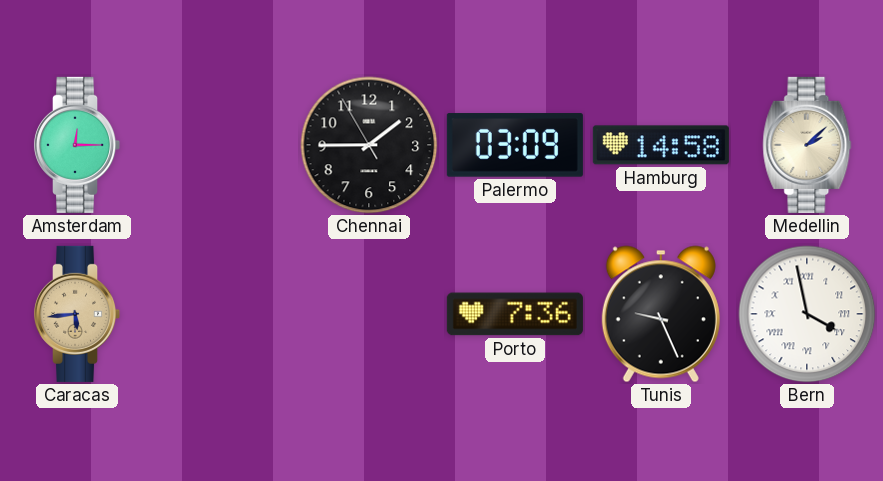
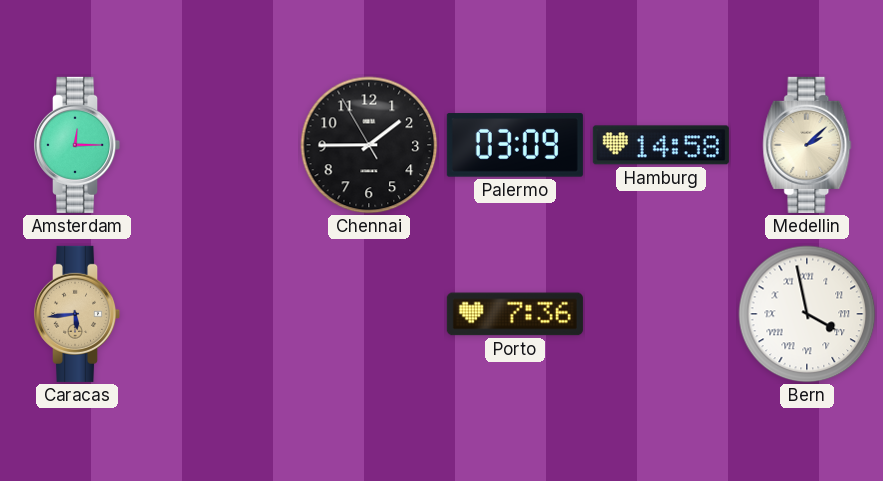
Tunis: 9:26 -> none (661, 314)
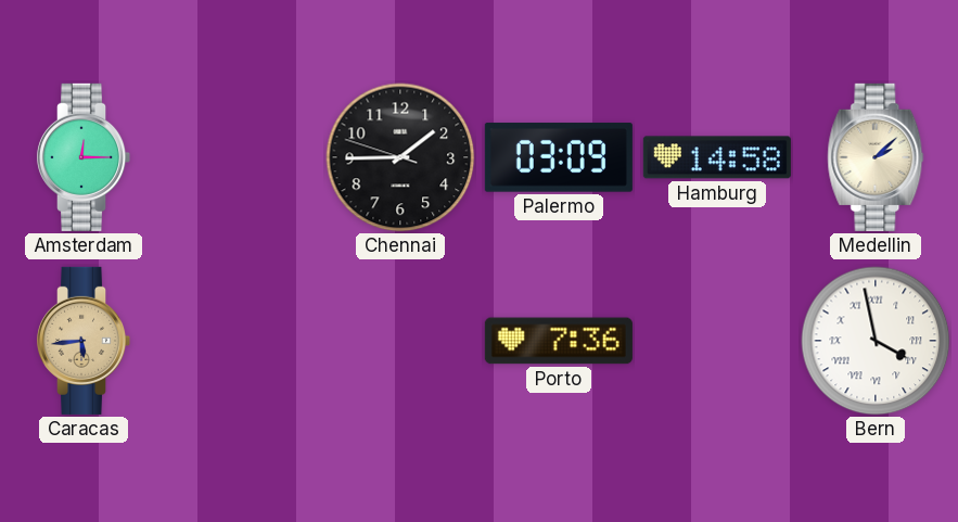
Chennai: 1:44:55 -> 1:44:48 (400, 157)
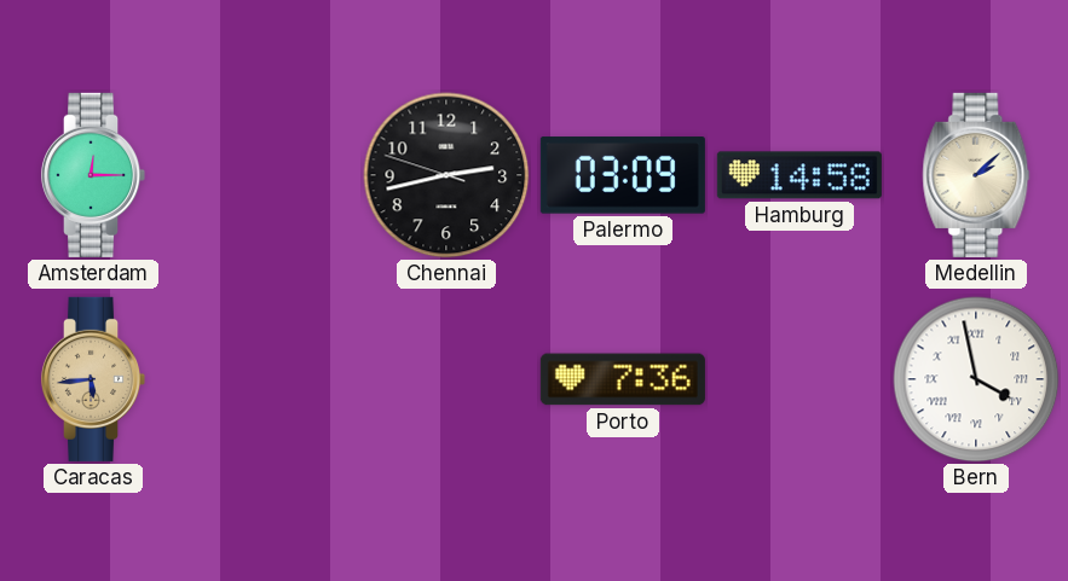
Chennai: 1:44 -> 2:42 (446, 175)
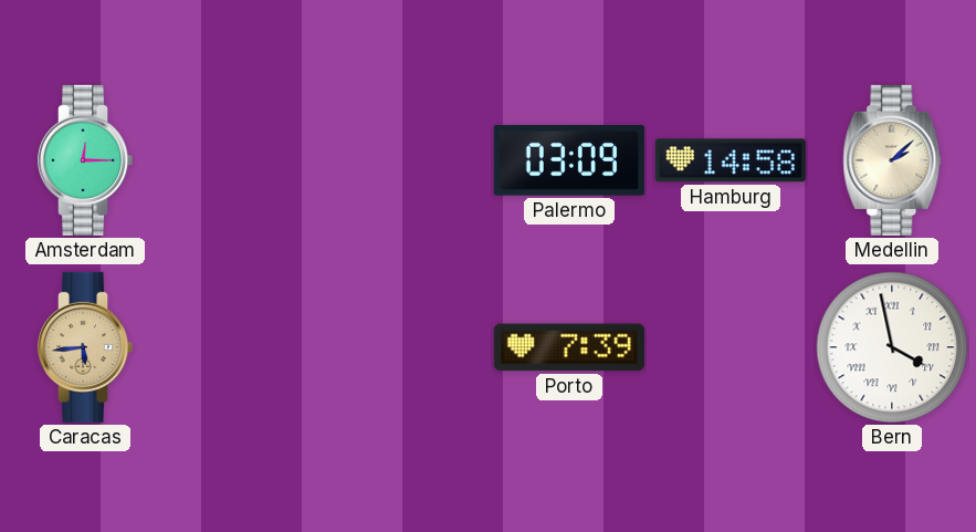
Chennai: 2:42 -> none (446, 175)
Porto: 7:36 -> 7:39 (569, 347)
